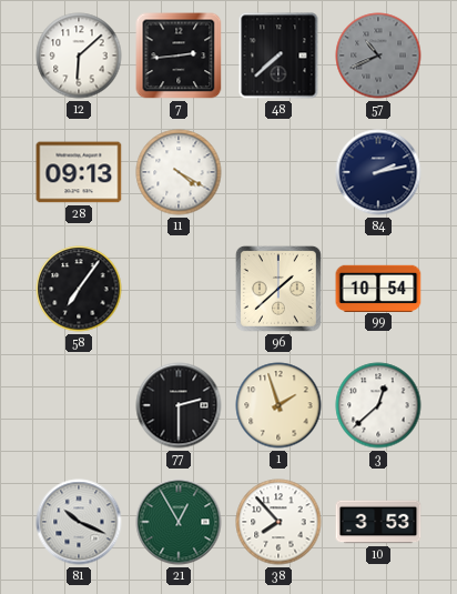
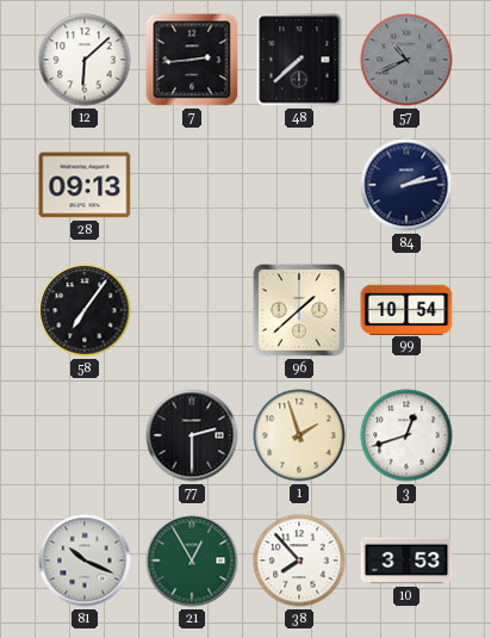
11: 4:20 -> none (179, 172)
3: 12:38 -> 12:42 (406, 435)
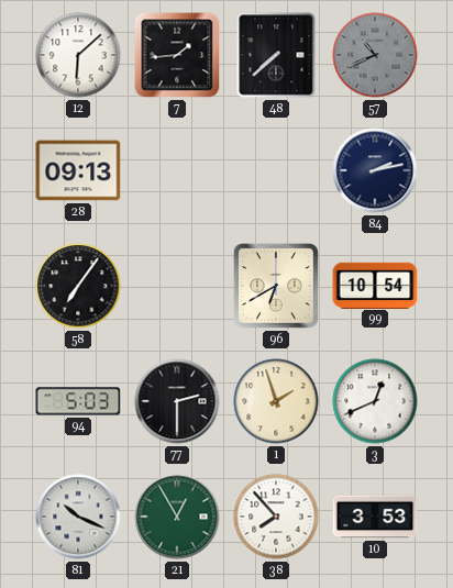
7: 2:44 -> 1:44 (177, 55)
96: 1:38 -> 6:40 (276, 286)
94: none -> 5:03 (78, 401)
3: 12:42 -> 12:41 (375, 401)
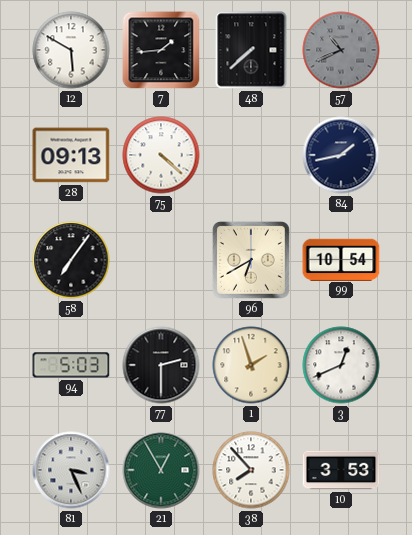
12: 6:08 -> 5:50 (71, 50)
75: none -> 4:22 (161, 155)
84: 2:13 -> 1:43 (341, 155)
81: 10:19 -> 3:26 (71, 470)
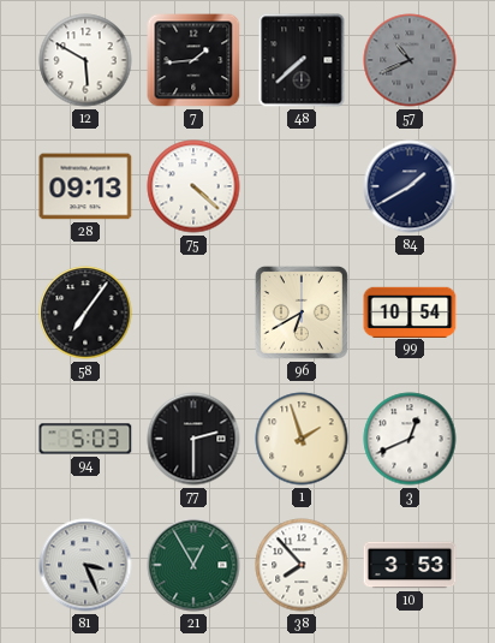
84: 1:43 -> 1:40 (410, 186)
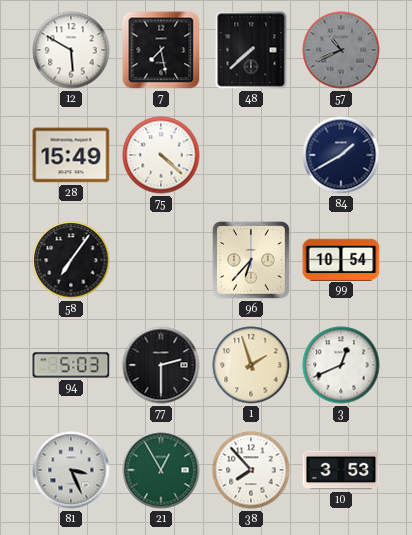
7: 1:44 -> 7:28 (161, 50)
28: 09:13 -> 15:49 (71, 155)
96: 6:40 -> 6:37 (251, 260)
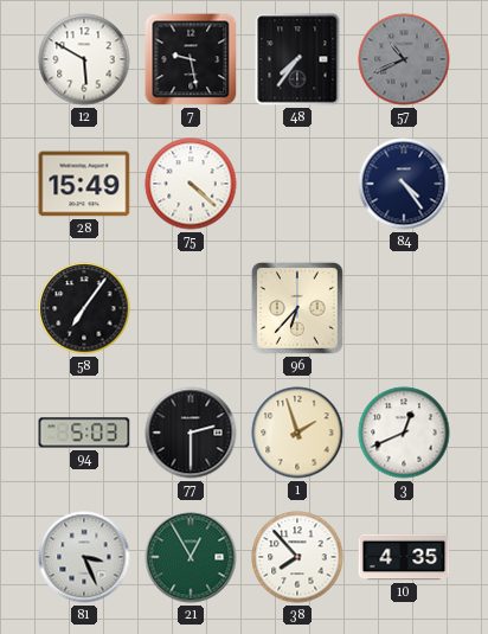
7: 7:28 -> 9:28 (191, 59)
48: 7:38 -> 7:36 (297, 59)
84: 1:40 -> 4:24 (404, 184)
99: 10:54 -> none (341, 259)
10: 3:53 -> 4:35 (404, 557)
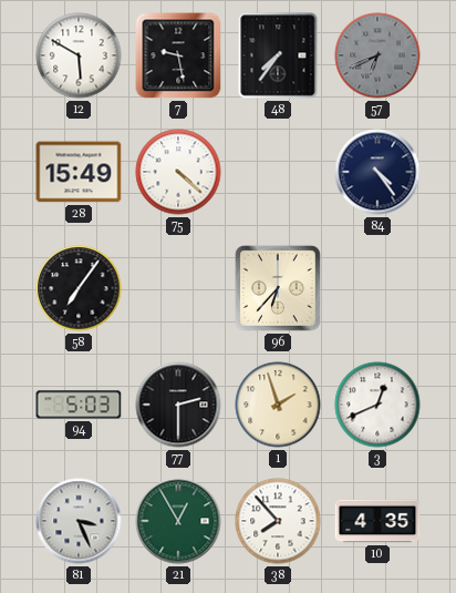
57: 10:41 -> 6:41 (377, 55)
